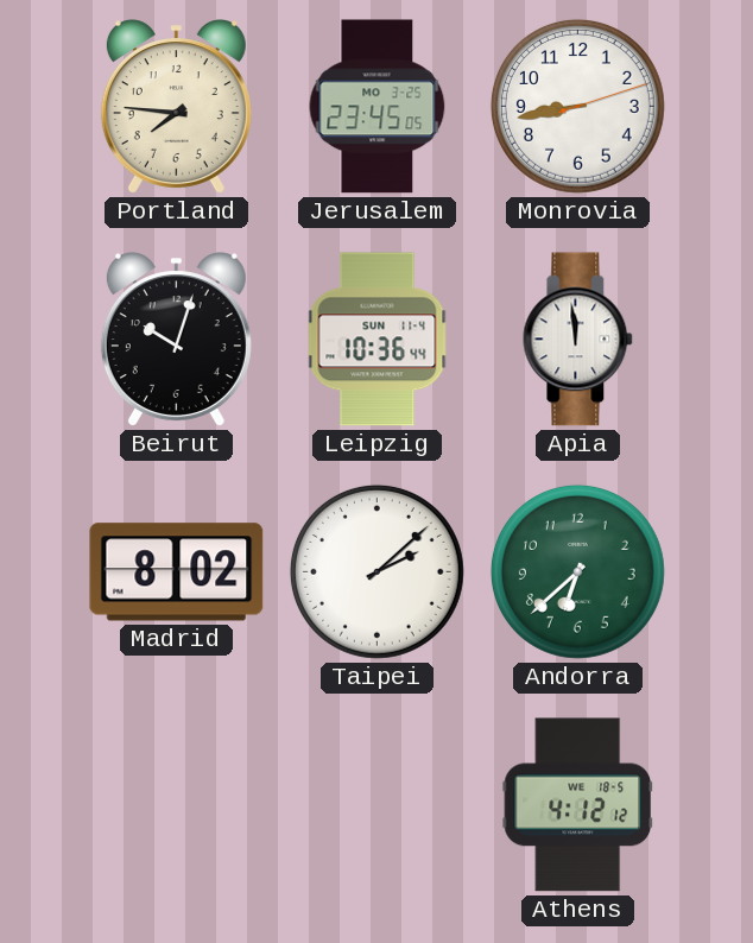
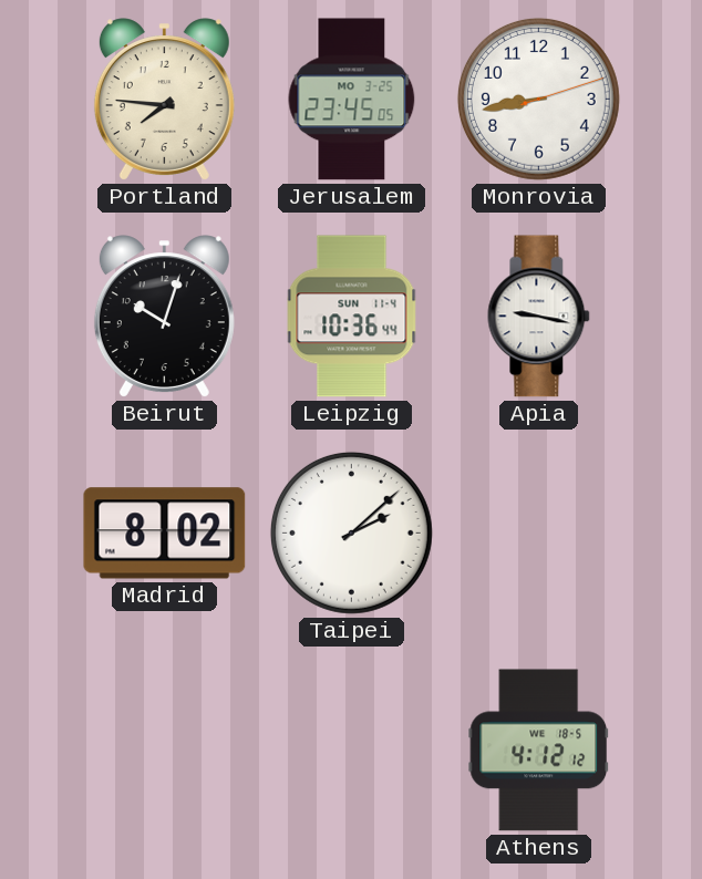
Apia: 11:59 -> 9:17 (539, 317)
Andorra: 6:38 -> none (577, 571)
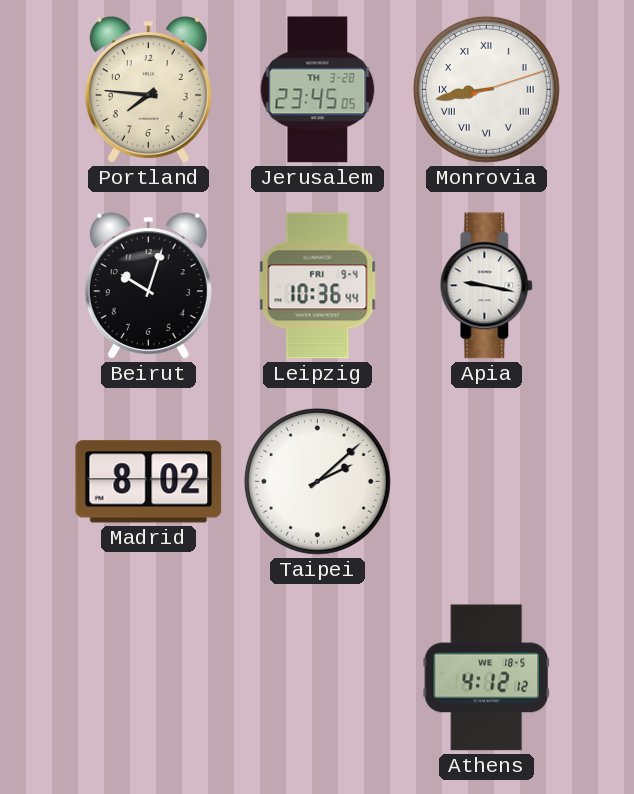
Jerusalem date: MO 3-25 -> TH 3-28 (318, 90)
Monrovia numerals: Arabic -> Roman (486, 89)
Leipzig date: SUN 11-4 -> FRI 9-4 (318, 286)
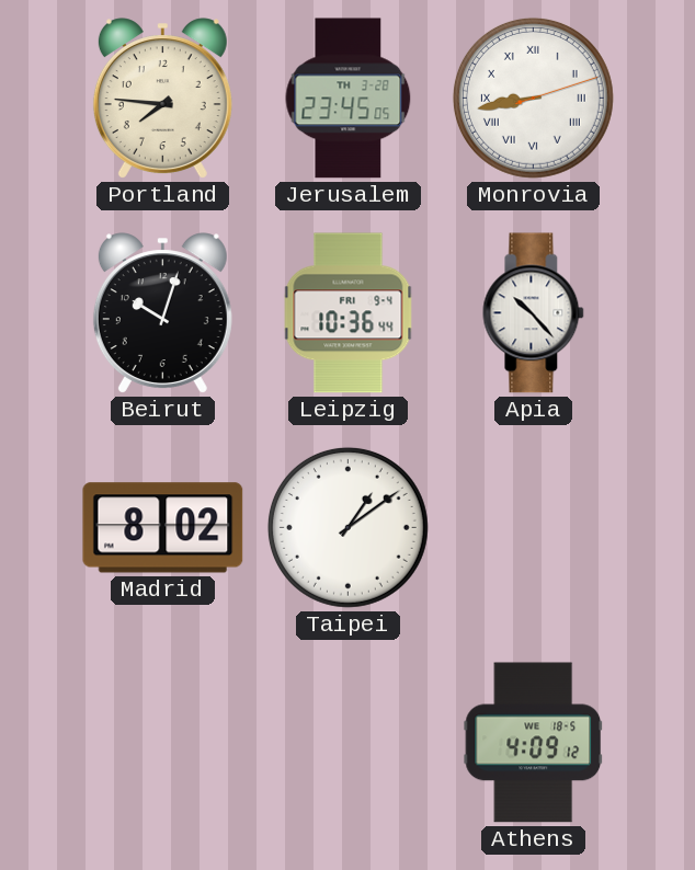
Apia: 9:17 -> 10:23 (534, 313)
Taipei: 2:08 -> 1:09 (347, 527)
Athens: 4:12 -> 4:09 (534, 743)
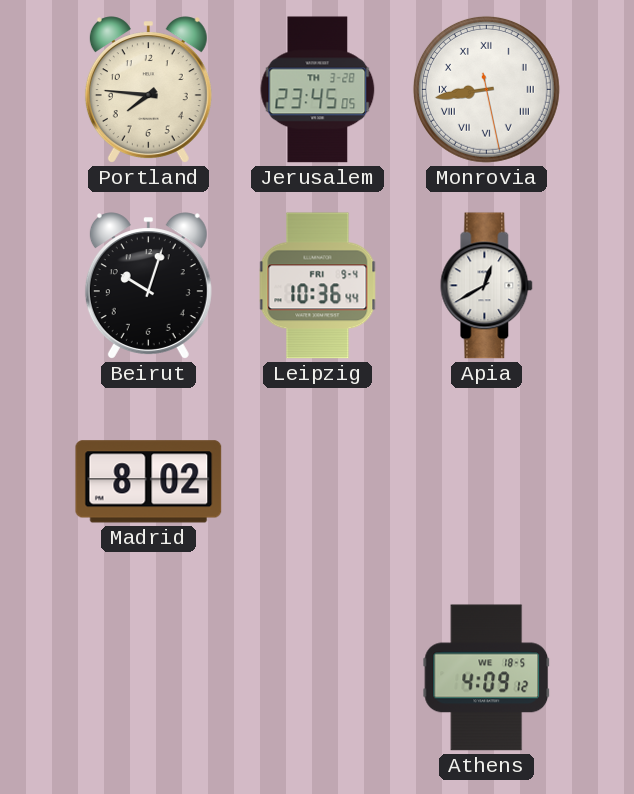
Monrovia: 8:43:12 -> 8:43:28 (486, 89)
Apia: 10:23 -> 12:40 (487, 286)
Taipei: 1:09 -> none (347, 527)
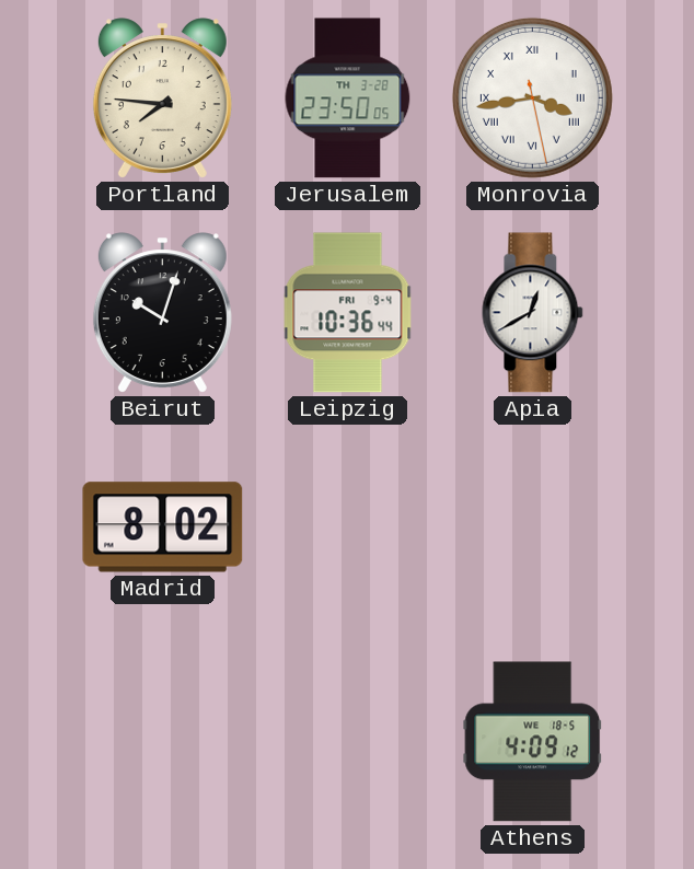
Jerusalem: 23:45 -> 23:50 (348, 99)
Monrovia: 8:43 -> 3:43 (532, 97)
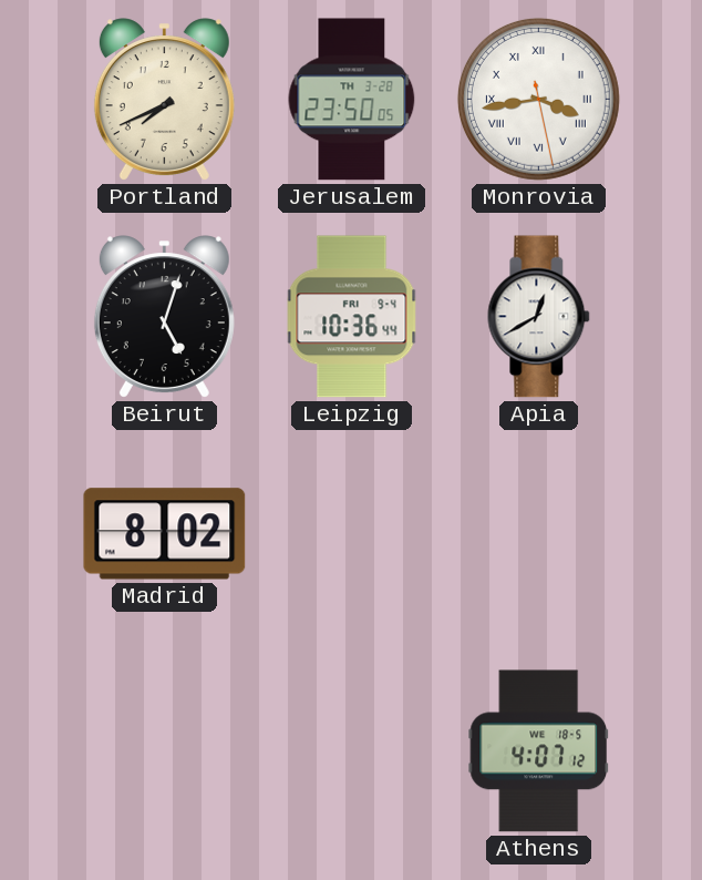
Portland: 7:46 -> 7:41 (164, 100)
Beirut: 10:03 -> 5:03 (164, 317)
Athens: 4:09 -> 4:07 (539, 751)
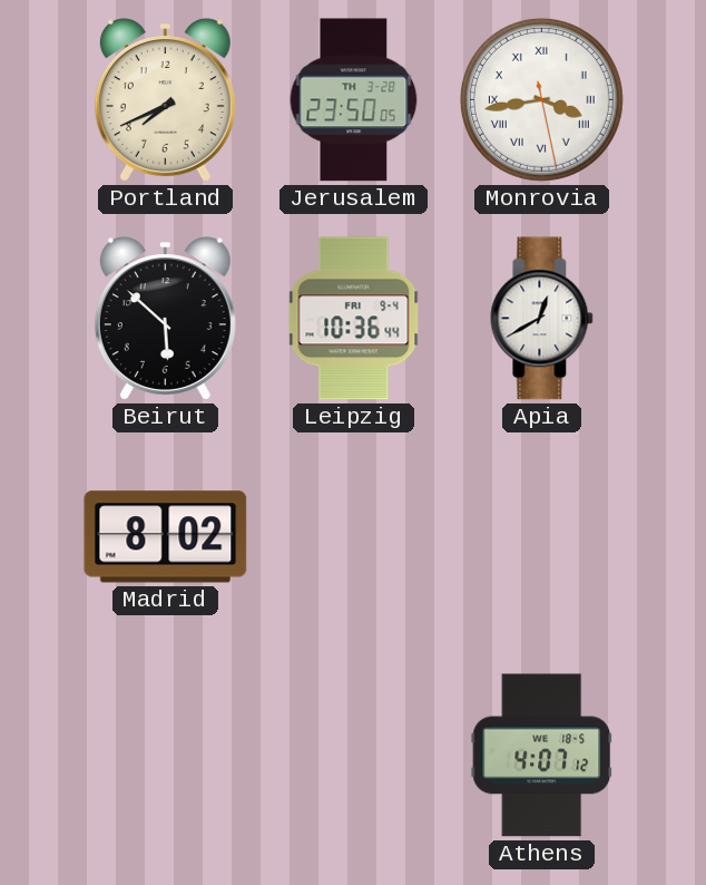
Beirut: 5:03 -> 5:52 (165, 319)
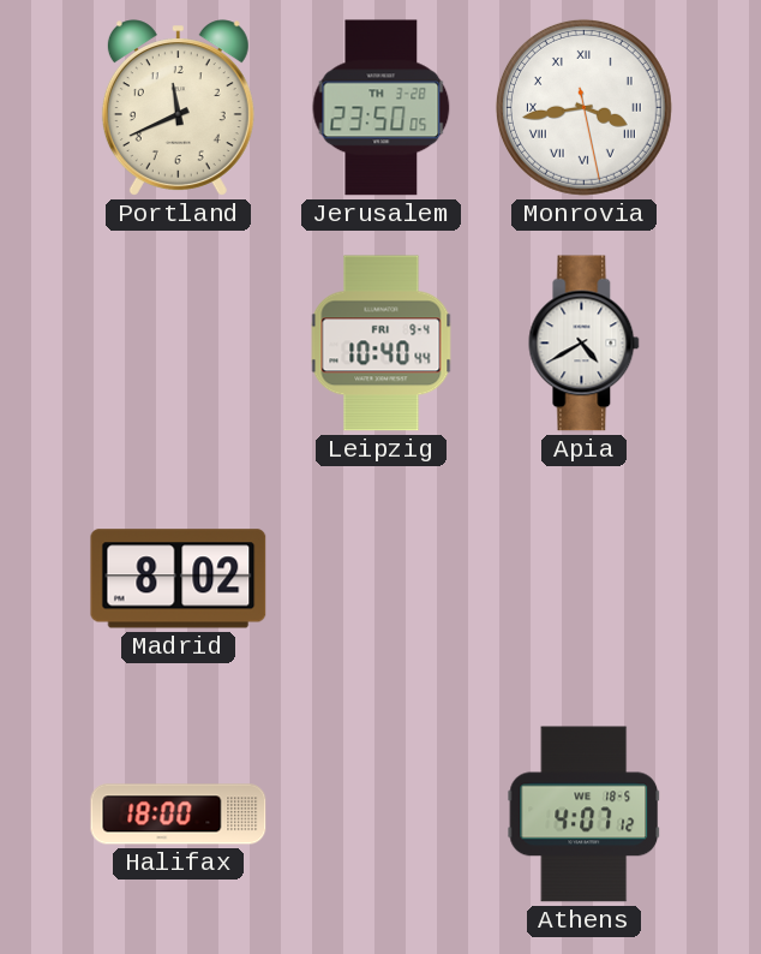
Portland: 7:41 -> 11:41 (178, 108)
Beirut: 5:52 -> none (165, 319)
Leipzig: 10:36 -> 10:40 (382, 344)
Apia: 12:40 -> 4:40 (585, 344)
Halifax: none -> 18:00 (179, 815)
